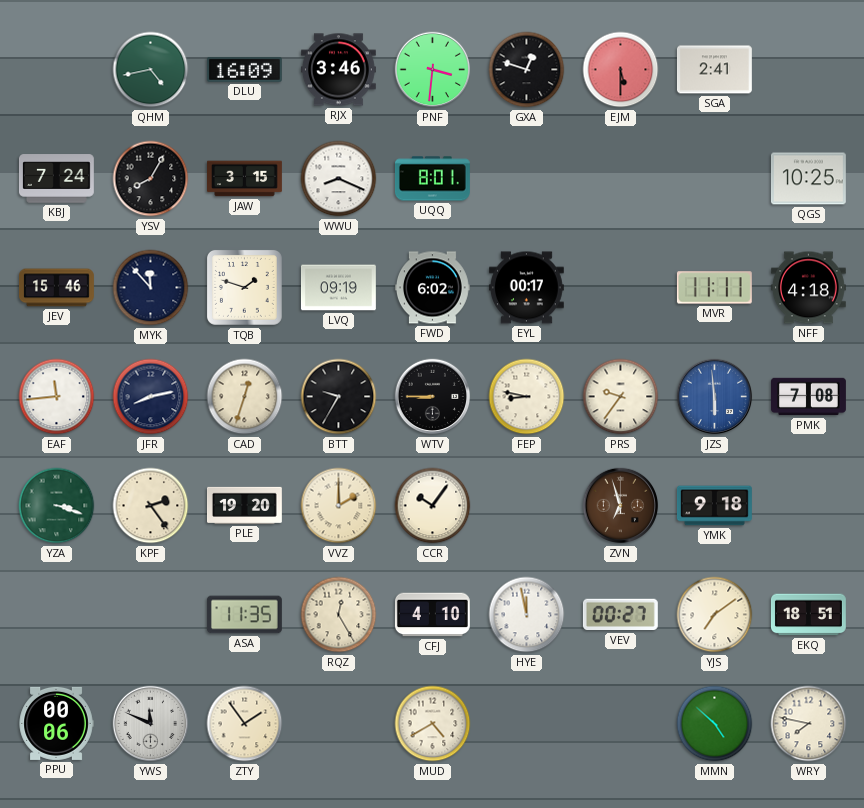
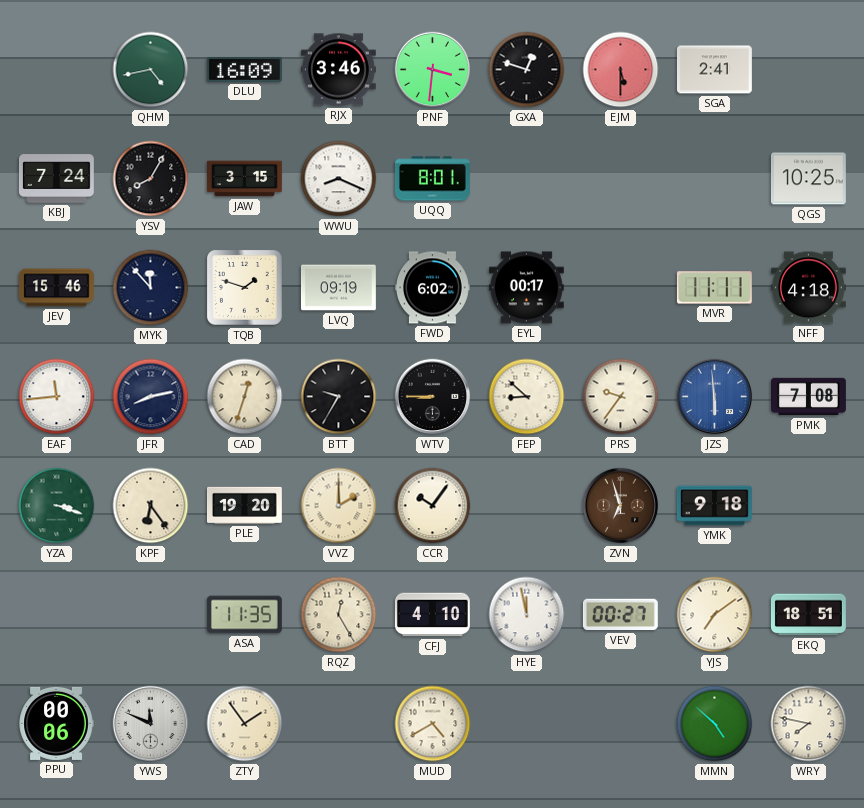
FEP: 8:47 -> 8:52 (527, 397)
KPF: 2:24 -> 6:24 (151, 506)
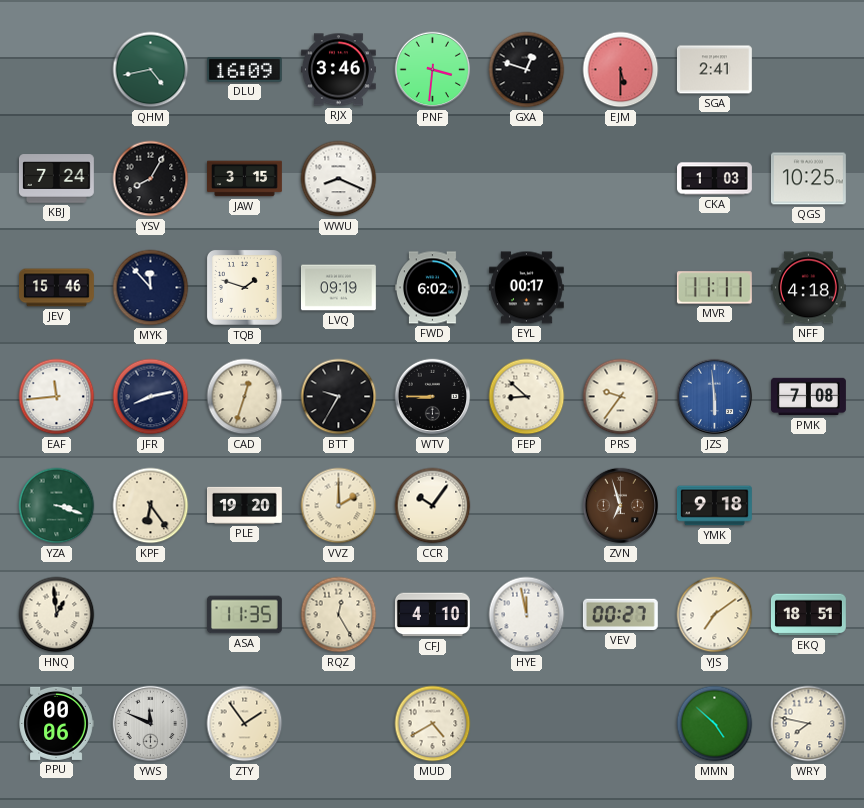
UQQ: 8:01 -> none (432, 179)
CKA: none -> 1:03 (715, 179)
HNQ: none -> 12:59 (57, 615)
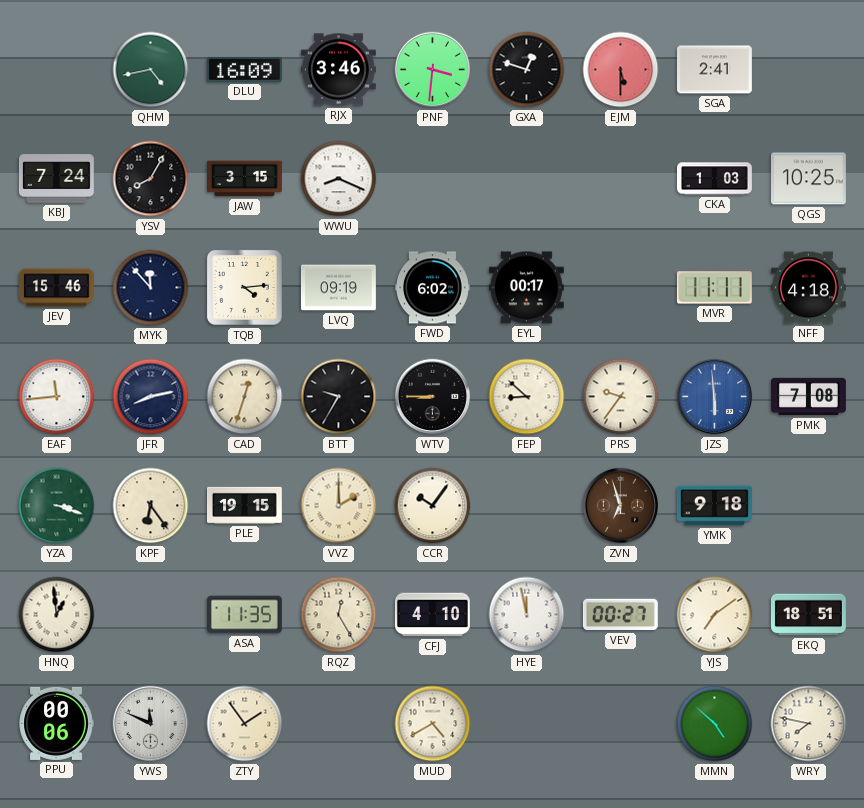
TQB: 1:48 -> 4:14 (244, 287)
PLE: 19:20 -> 19:15 (245, 505)
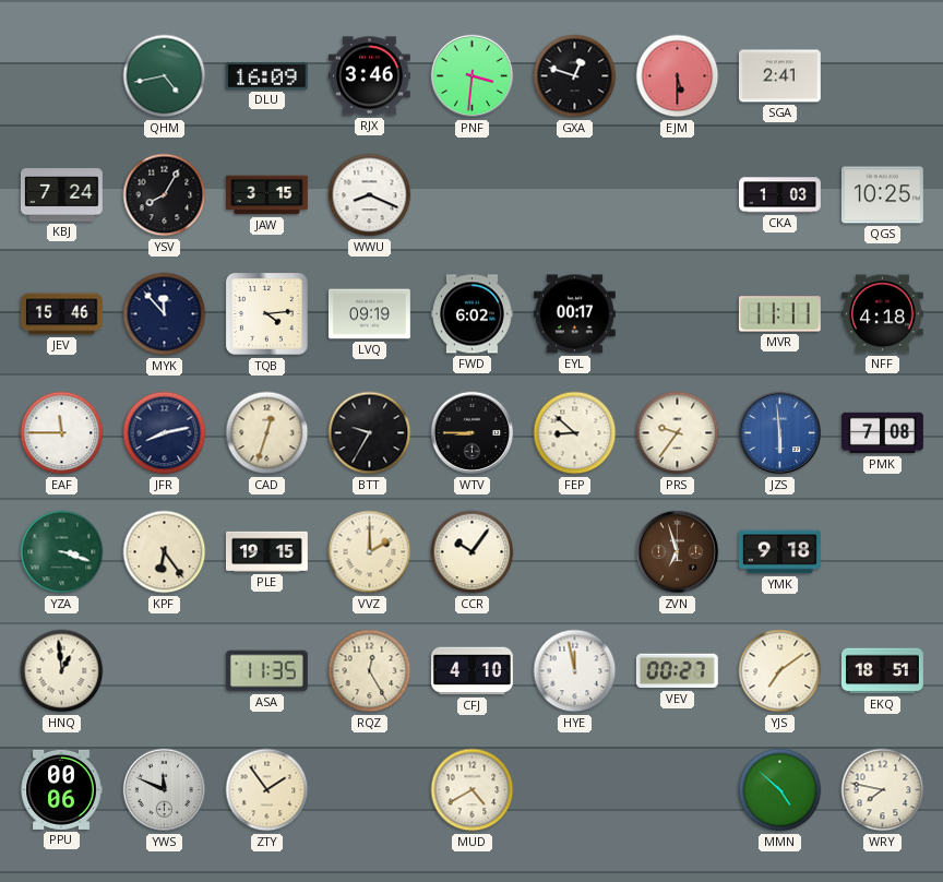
EAF: 11:44 -> 11:45 (62, 433)
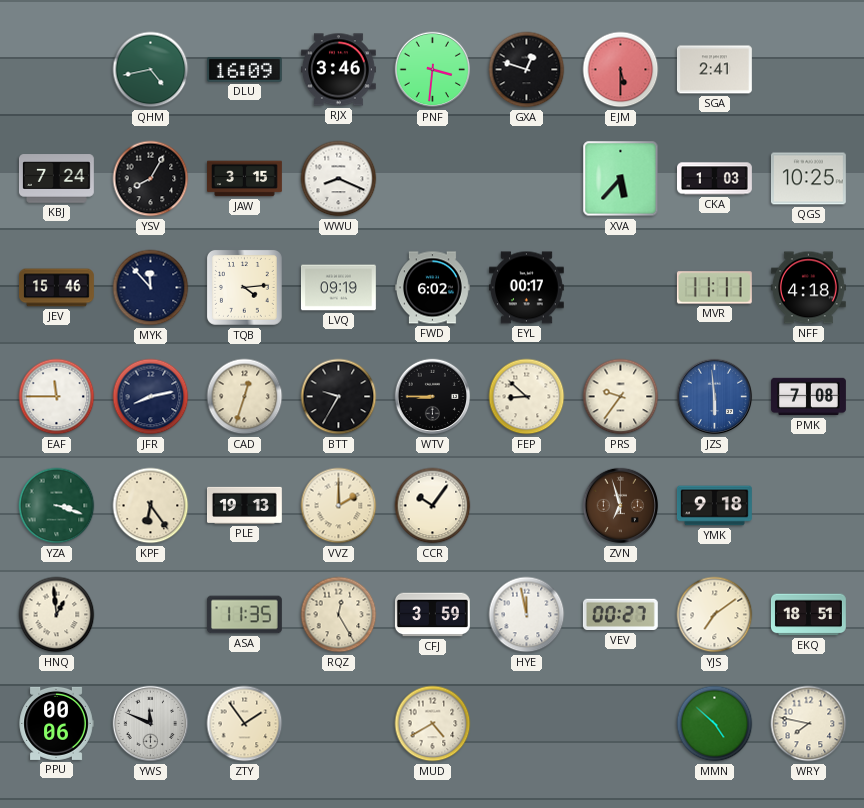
XVA: none -> 5:37 (621, 179)
PLE: 19:15 -> 19:13 (245, 505)
CFJ: 4:10 -> 3:59 (432, 615)
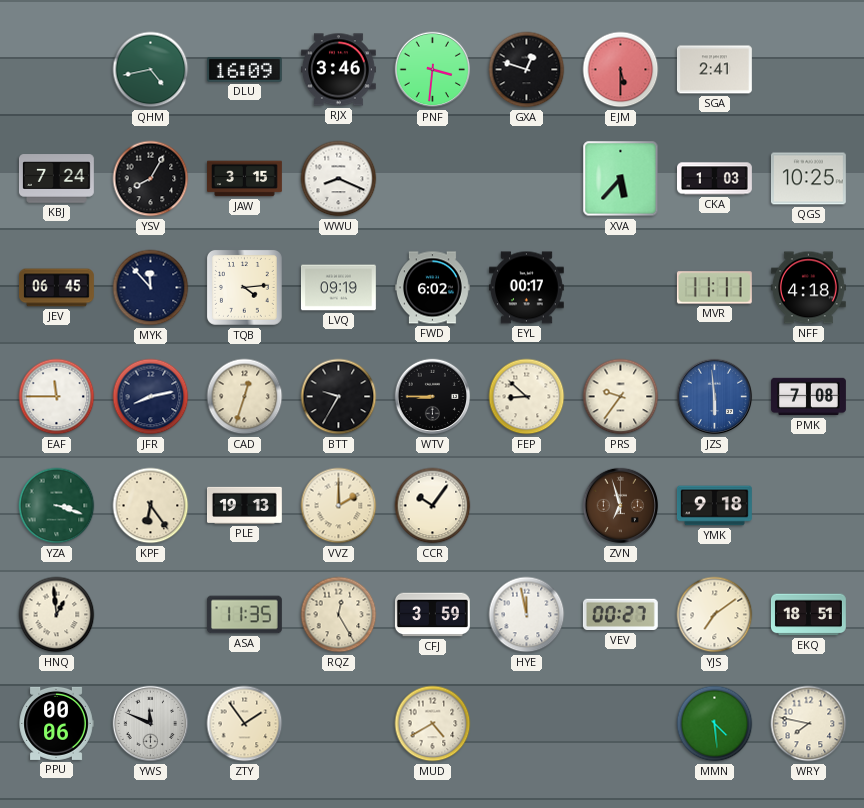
JEV: 15:46 -> 06:45 (57, 288)
MMN: 4:52 -> 4:29 (715, 724)
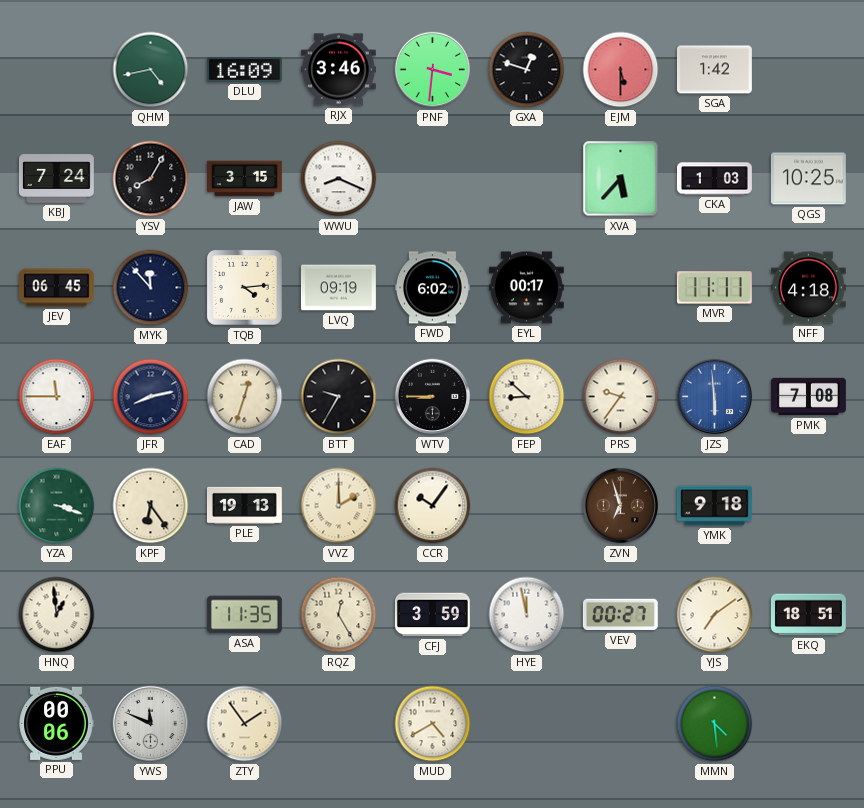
SGA: 2:41 -> 1:42 (714, 70)
WRY: 7:47 -> none (809, 724)
